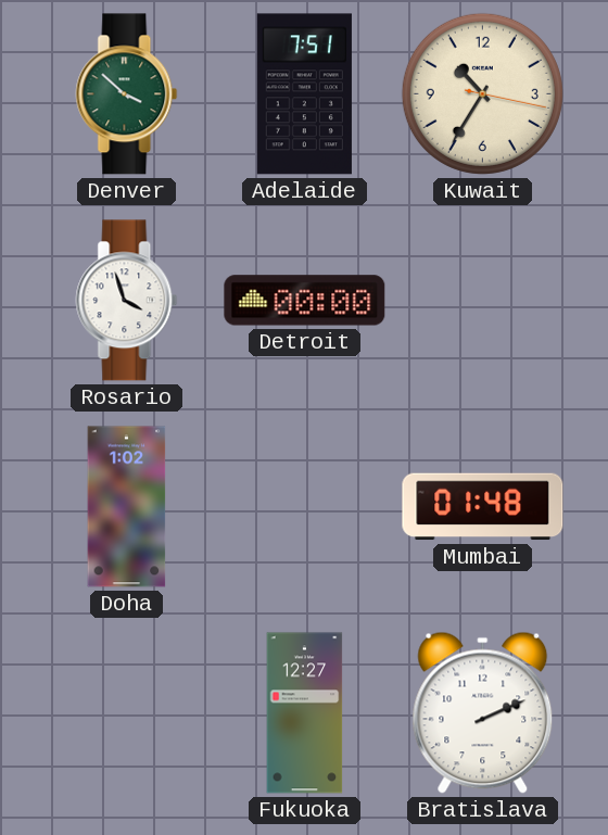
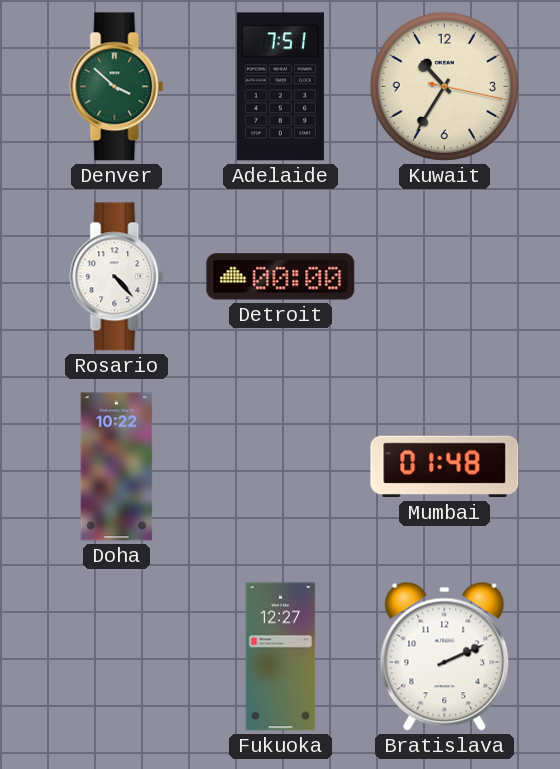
Rosario: 3:57 -> 4:23 (117, 277)
Doha: 1:02 -> 10:22 (117, 467)
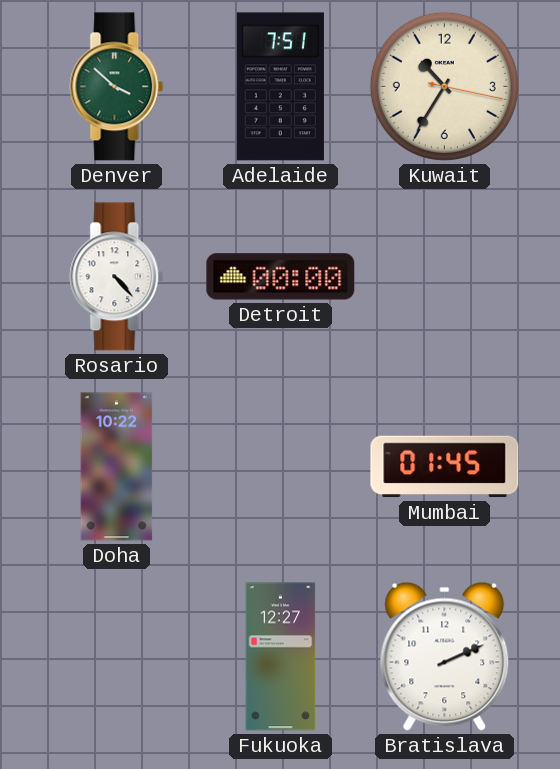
Mumbai: 01:48 -> 01:45 (445, 467)
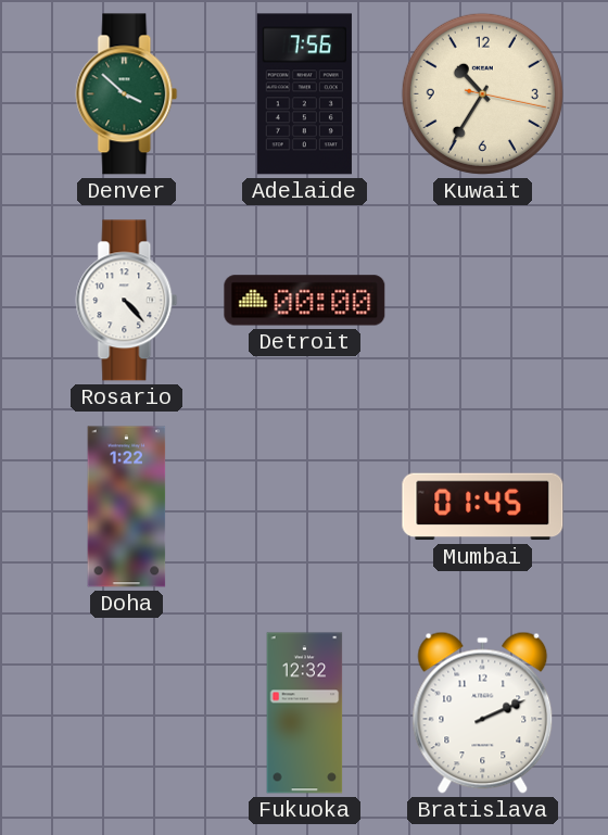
Adelaide: 7:51 -> 7:56 (304, 94)
Doha: 10:22 -> 1:22 (127, 507)
Fukuoka: 12:27 -> 12:32 (305, 713)
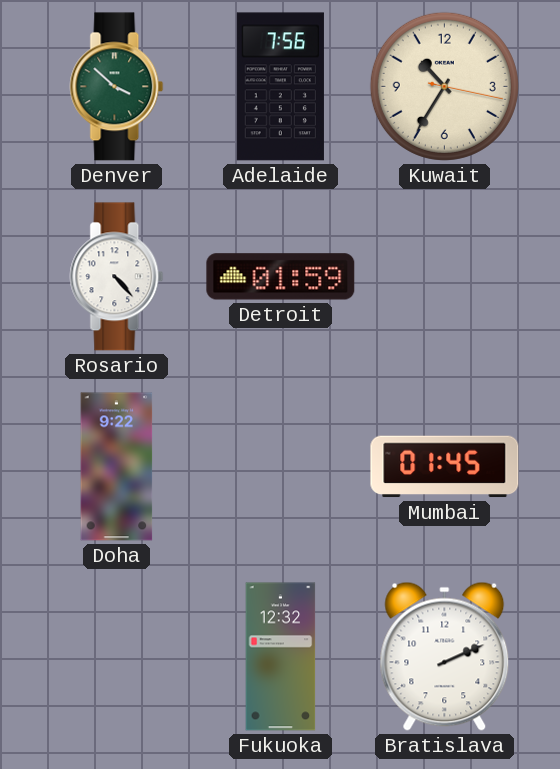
Detroit: 00:00 -> 01:59 (281, 277)
Doha: 1:22 -> 9:22 (117, 467)
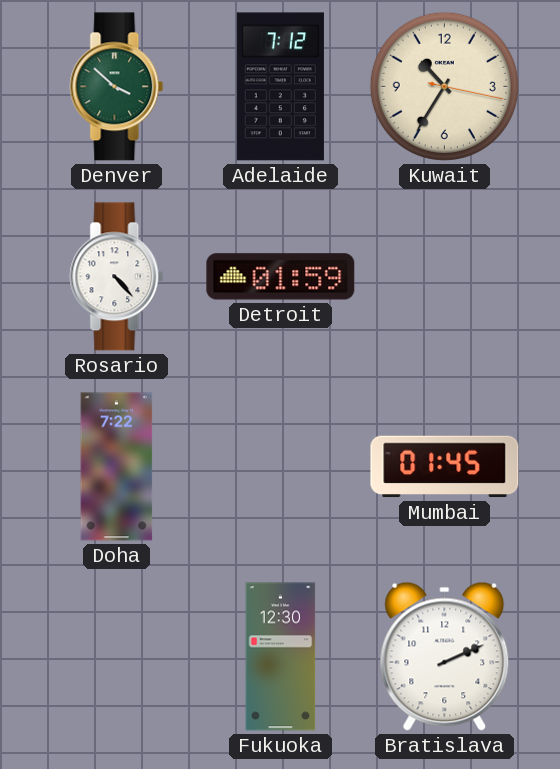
Adelaide: 7:56 -> 7:12 (280, 87)
Doha: 9:22 -> 7:22 (117, 467)
Fukuoka: 12:32 -> 12:30 (281, 657)
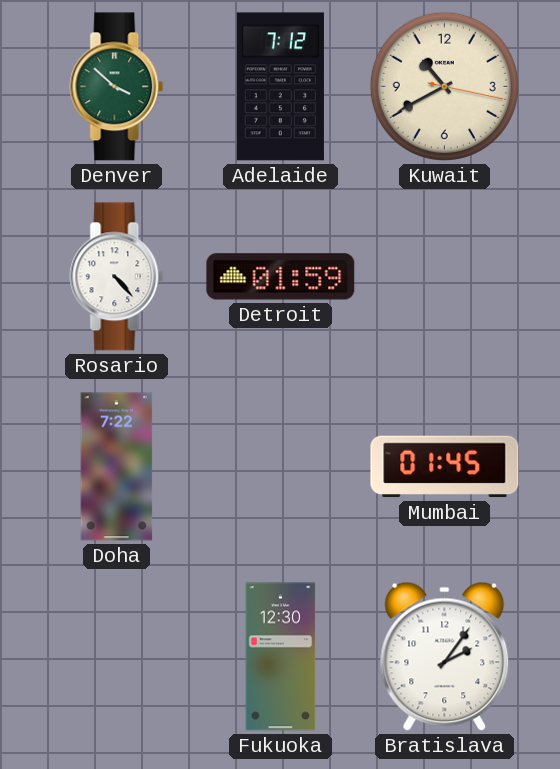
Kuwait: 10:35 -> 10:40 (444, 86)
Bratislava: 2:11 -> 2:06 (445, 656)
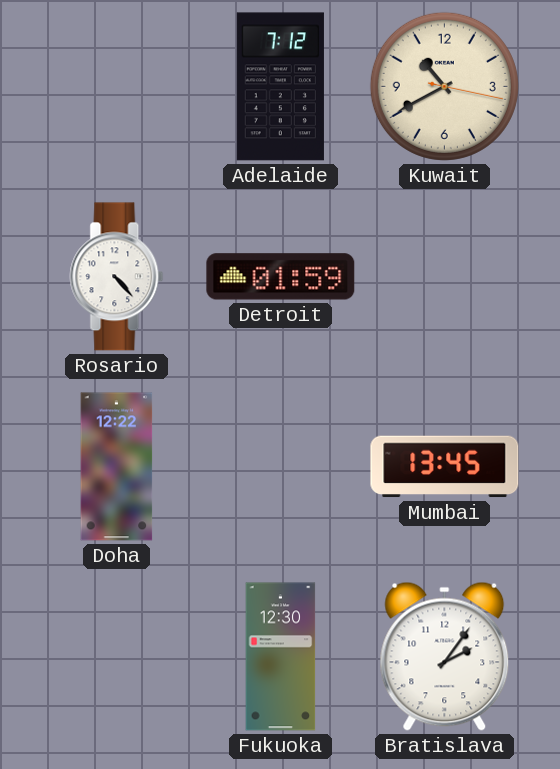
Denver: 3:52 -> none (117, 87)
Doha: 7:22 -> 12:22 (117, 467)
Mumbai: 01:45 -> 13:45 (445, 467)
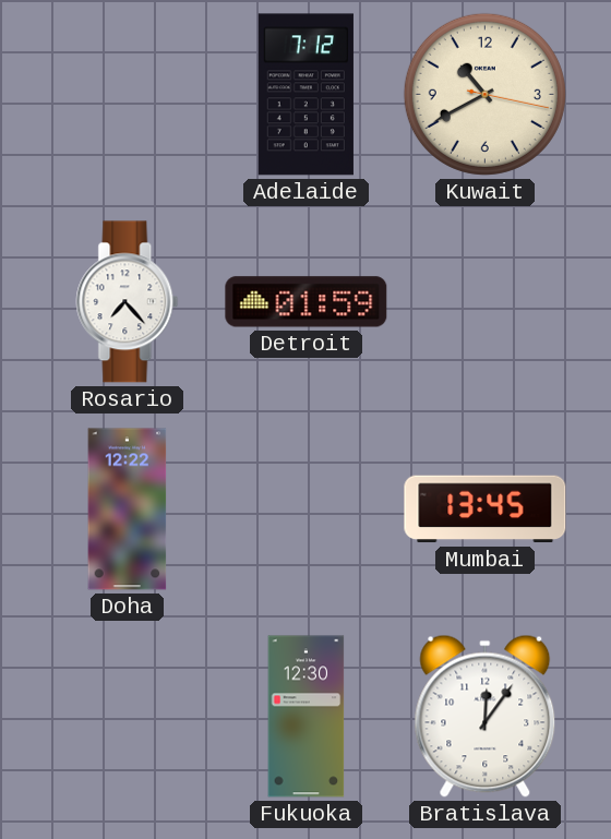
Rosario: 4:23 -> 7:23 (128, 302)
Bratislava: 2:06 -> 12:06 (486, 716)
